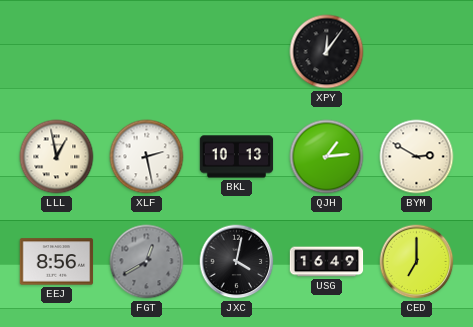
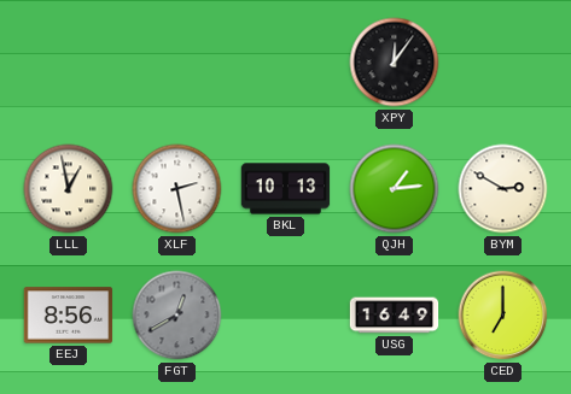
JXC: 4:02 -> none (237, 262)
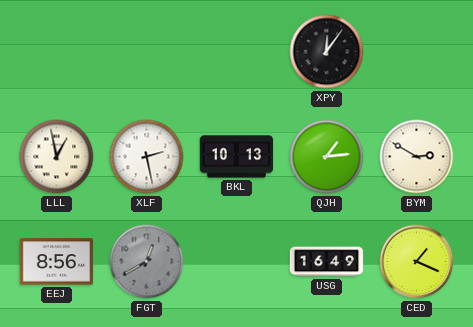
CED: 7:00 -> 1:19 (417, 262)
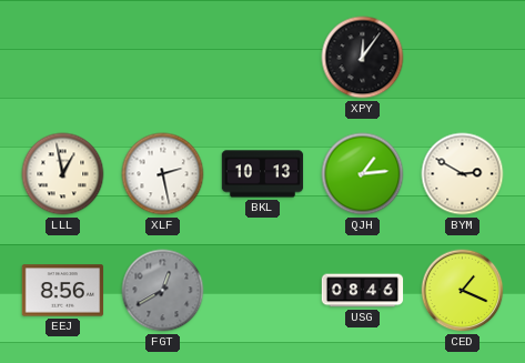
USG: 16:49 -> 08:46 (363, 291)
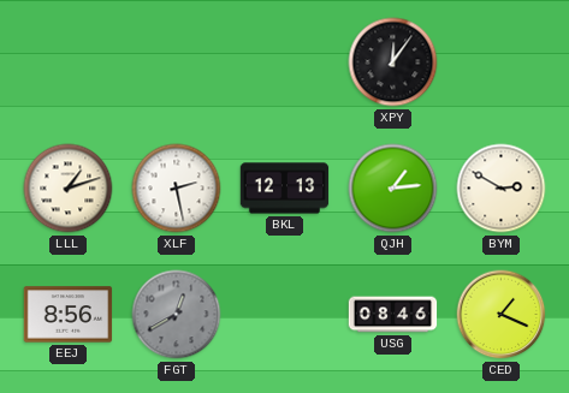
LLL: 12:58 -> 1:12 (69, 189)
BKL: 10:13 -> 12:13 (285, 189)
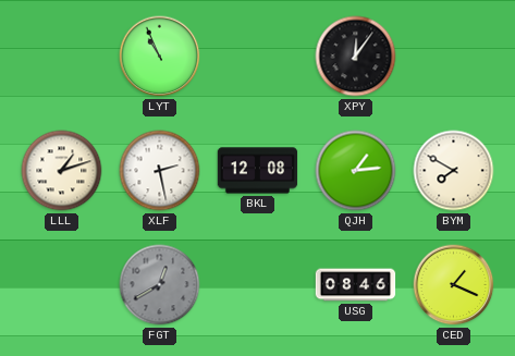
LYT: none -> 10:56 (160, 57)
BKL: 12:13 -> 12:08 (258, 171)
BYM: 2:50 -> 7:50 (454, 171)
EEJ: 8:56 -> none (69, 315)
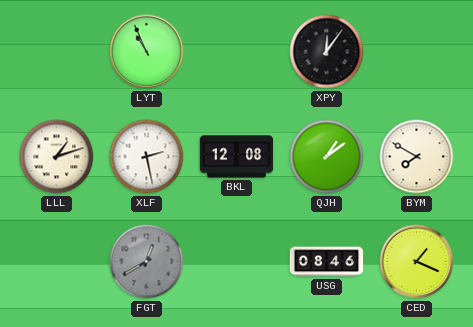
QJH: 1:14 -> 1:09 (327, 157)
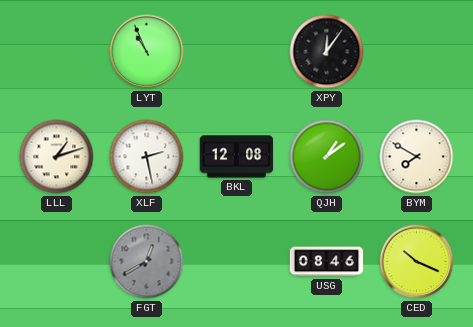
CED: 1:19 -> 10:19 (417, 262)
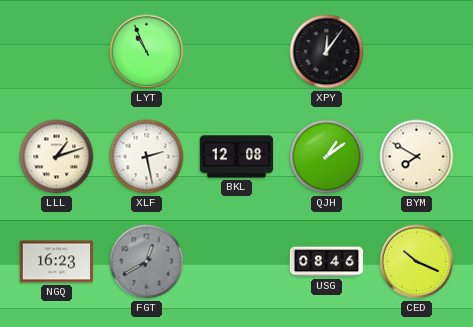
NGQ: none -> 16:23 (57, 262)
